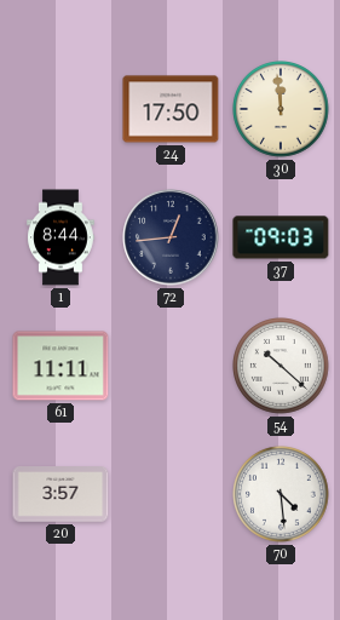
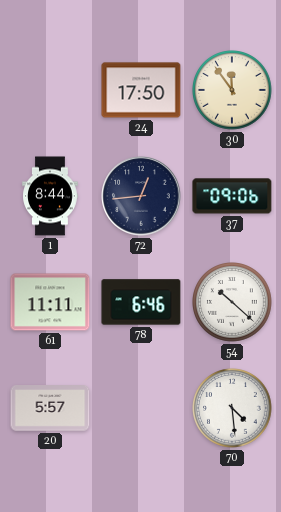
30: 11:59 -> 11:54 (233, 91)
37: 09:03 -> 09:06 (232, 196)
78: none -> 6:46 (141, 302)
20: 3:57 -> 5:57 (50, 409)
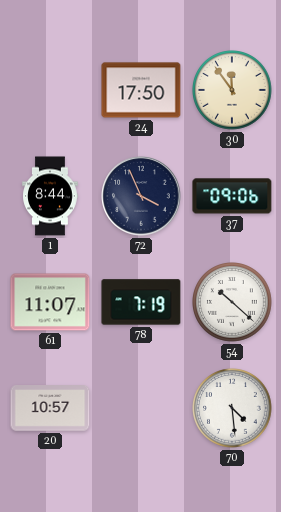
72: 12:44 -> 3:56 (141, 196)
61: 11:11 -> 11:07 (50, 302)
78: 6:46 -> 7:19 (141, 302)
20: 5:57 -> 10:57 (50, 409)
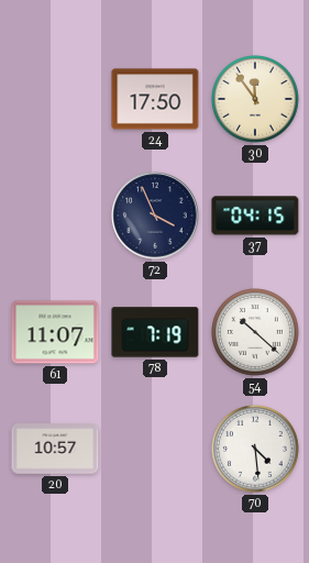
1: 8:44 -> none (50, 196)
37: 09:06 -> 04:15 (255, 216)
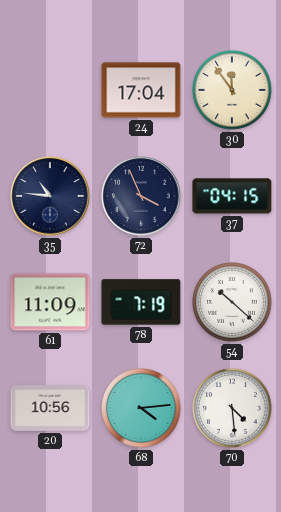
24: 17:50 -> 17:04 (141, 90)
35: none -> 10:46 (50, 196)
61: 11:07 -> 11:09 (50, 302)
20: 10:57 -> 10:56 (50, 409)
68: none -> 4:14 (142, 409)
